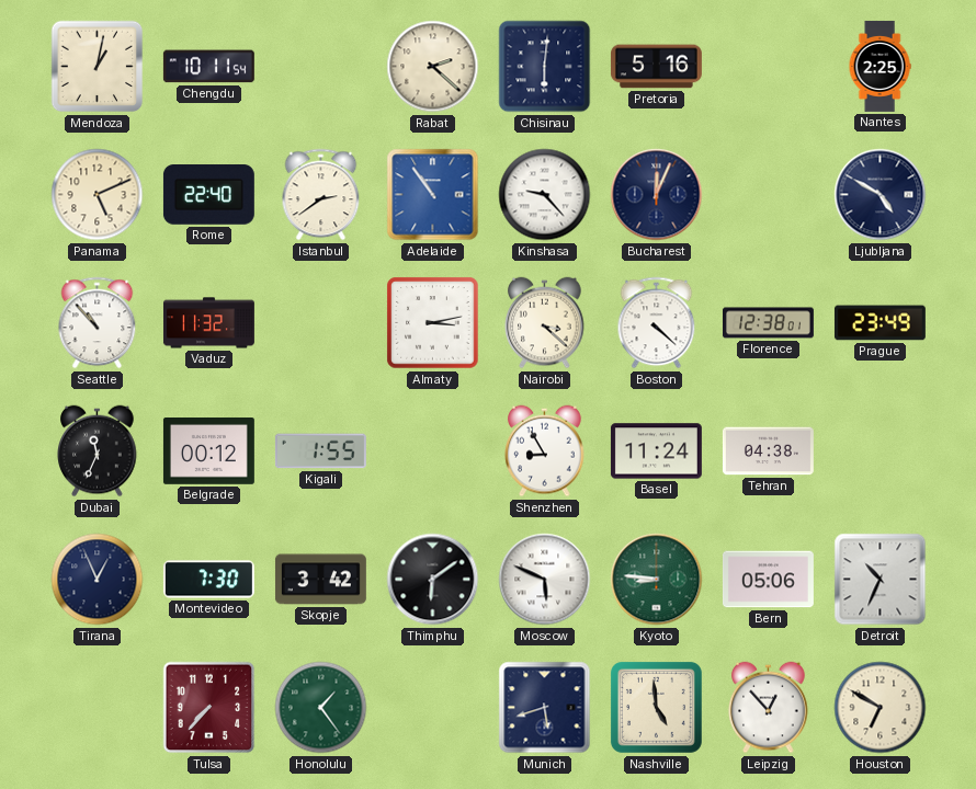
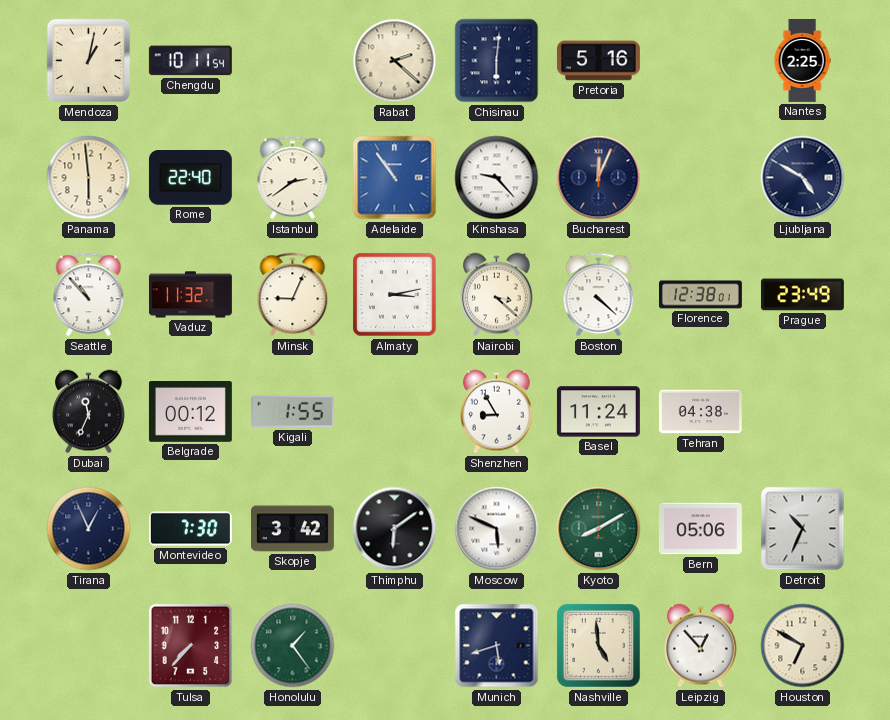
Panama: 5:11 -> 5:59 (89, 178)
Minsk: none -> 9:04 (293, 295)
Kyoto: 8:46 -> 8:10 (599, 529)
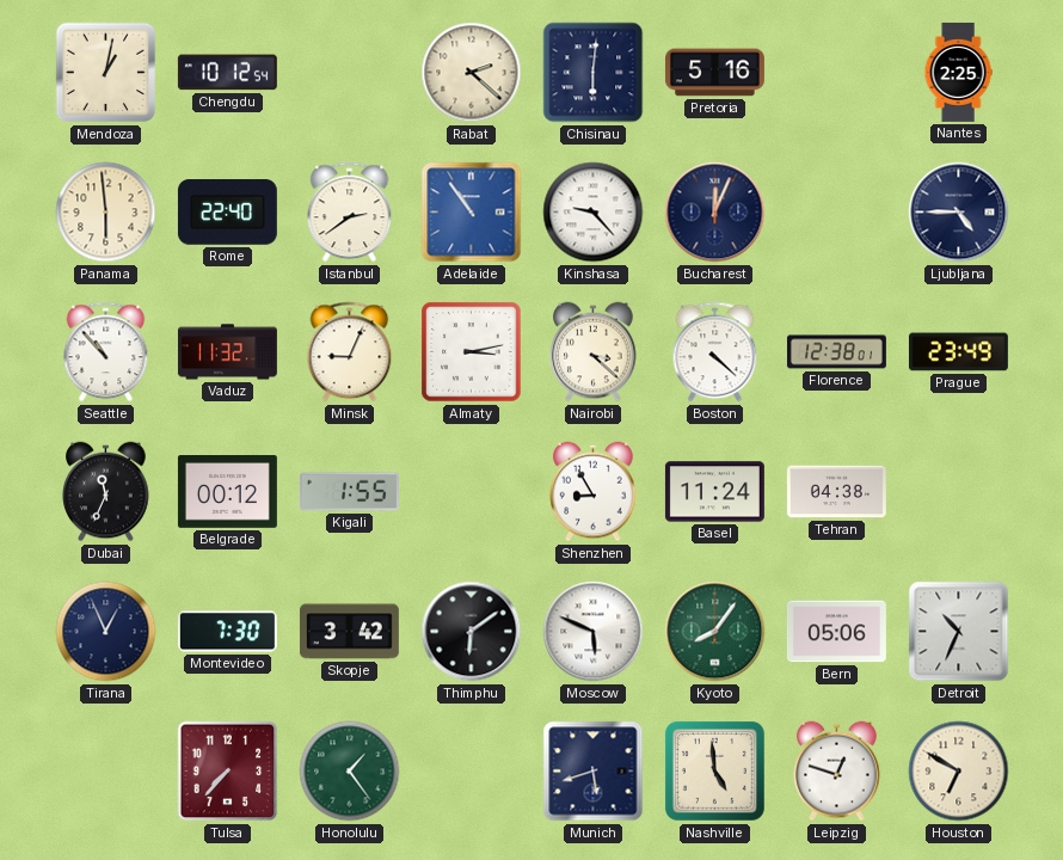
Chengdu: 10:11 -> 10:12 (227, 73)
Ljubljana: 4:50 -> 4:45 (959, 213)
Kyoto: 8:10 -> 8:06 (715, 632)
Leipzig: 12:53 -> 12:48 (837, 772)
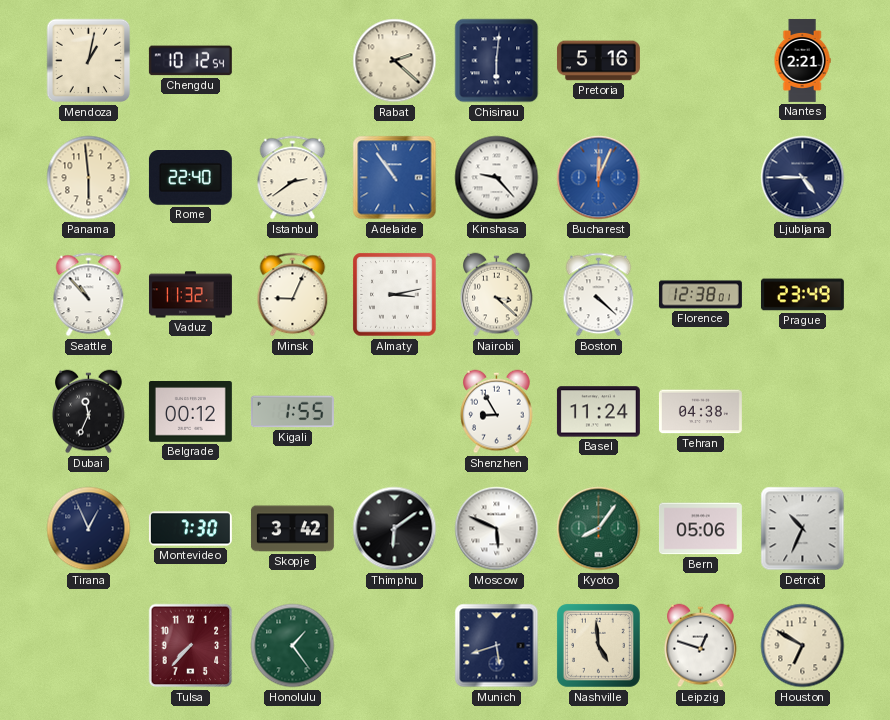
Nantes: 2:25 -> 2:21 (802, 61)
Bucharest dial: navy -> blue (599, 178)
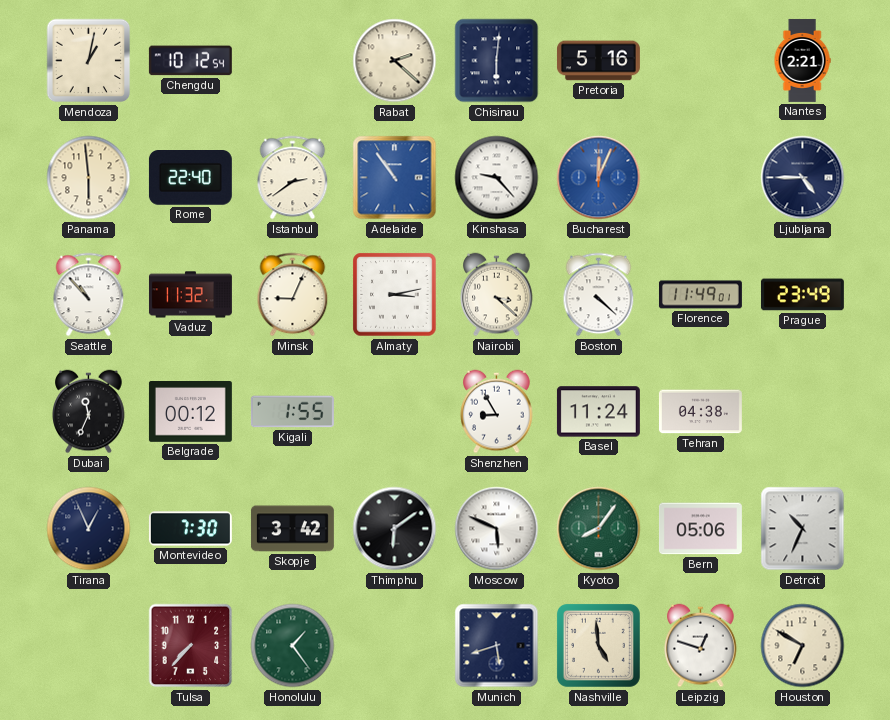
Florence: 12:38 -> 11:49 (700, 295)
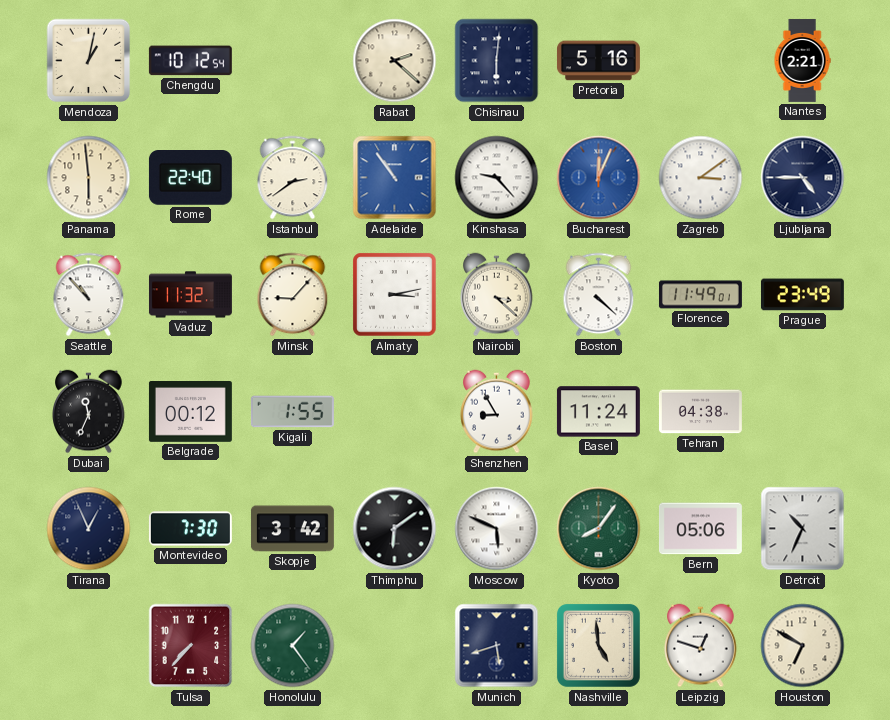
Zagreb: none -> 3:09 (701, 178)
Minsk: 9:04 -> 9:07 (293, 295)
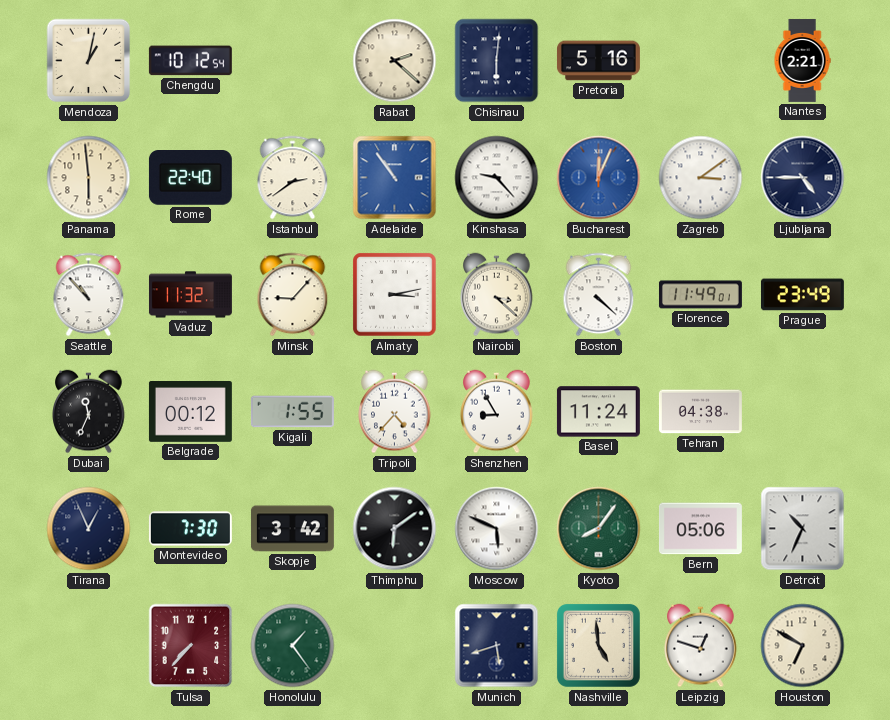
Tripoli: none -> 4:37 (395, 412)
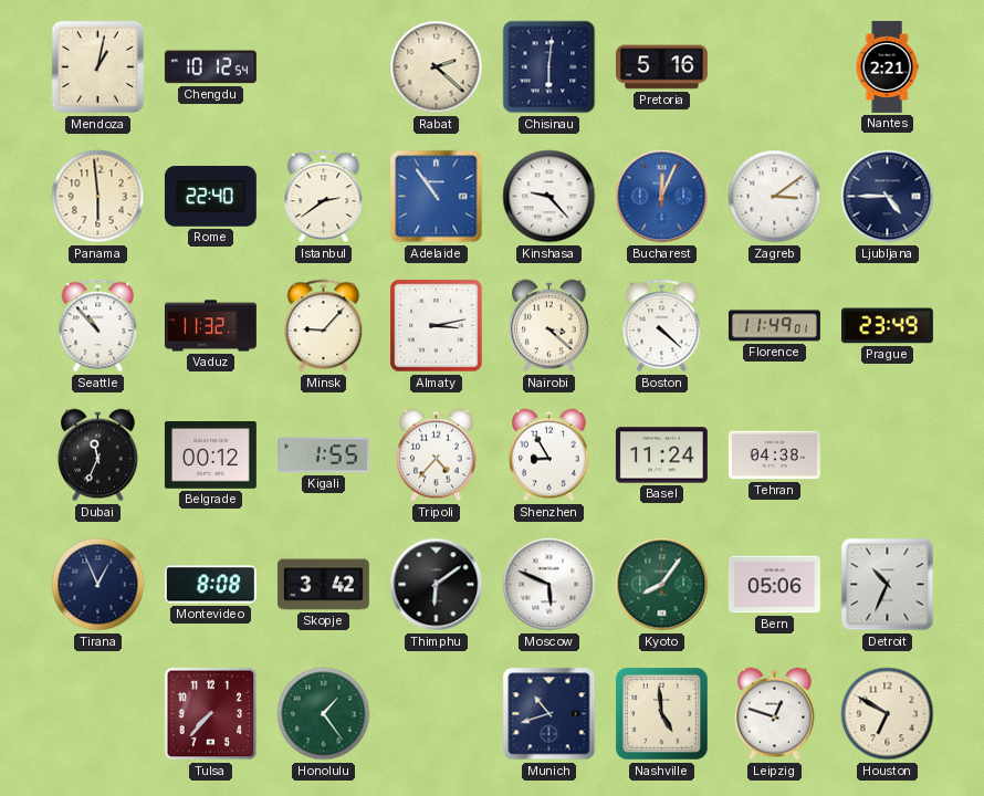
Montevideo: 7:30 -> 8:08 (210, 585)
Munich: 5:42 -> 10:42 (549, 714)
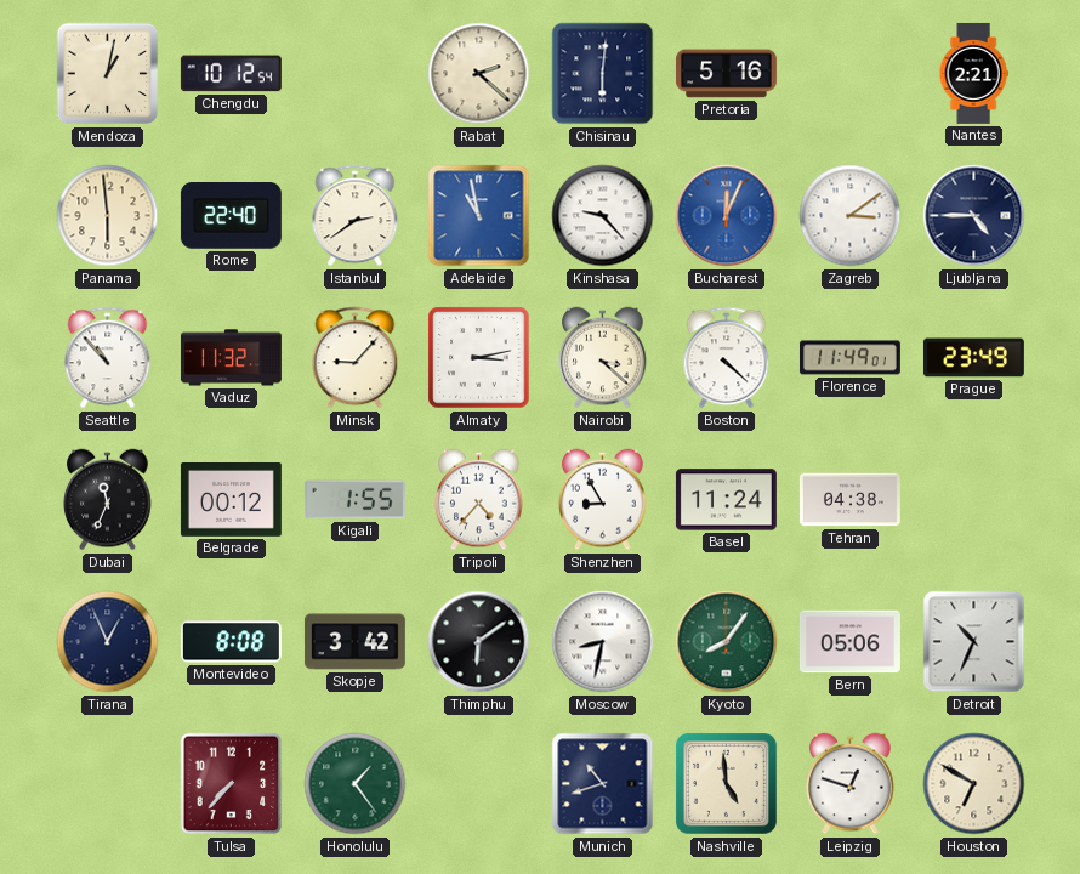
Adelaide: 10:54 -> 10:58 (479, 216)
Moscow: 5:49 -> 8:32 (603, 642)
